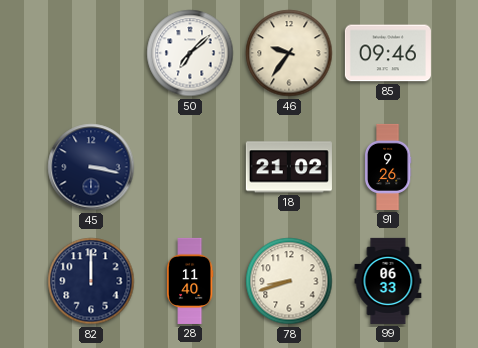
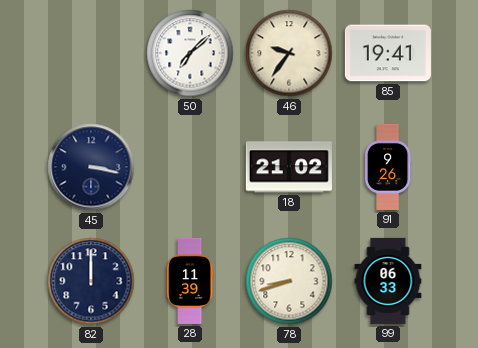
85: 09:46 -> 19:41 (388, 53)
28: 11:40 -> 11:39 (190, 281)
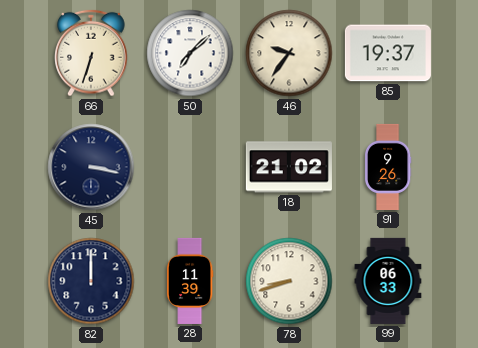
66: none -> 6:33 (91, 53)
85: 19:41 -> 19:37 (388, 53)
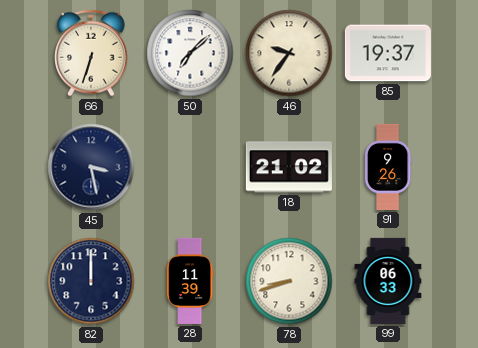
45: 3:17 -> 3:28 (91, 167)
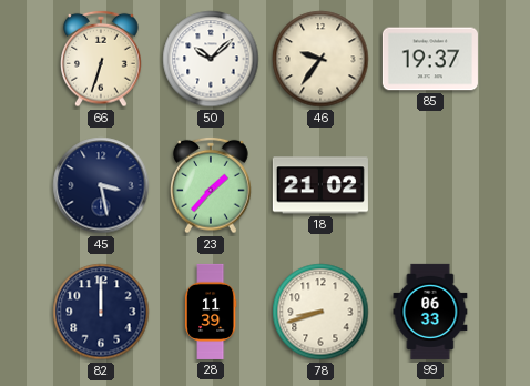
50: 7:08 -> 10:08 (211, 59)
23: none -> 1:37 (211, 185)
91: 9:26 -> none (388, 167)
